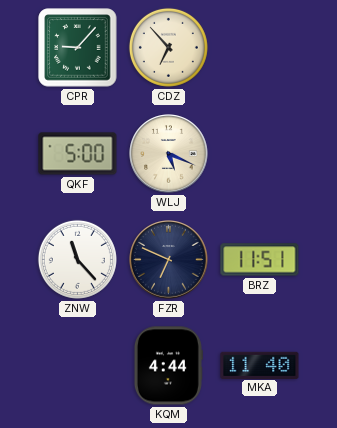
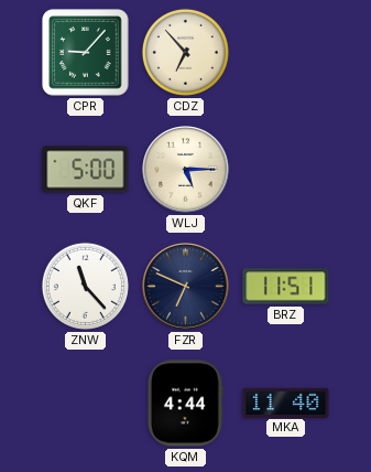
WLJ: 5:19 -> 5:15 (186, 170)
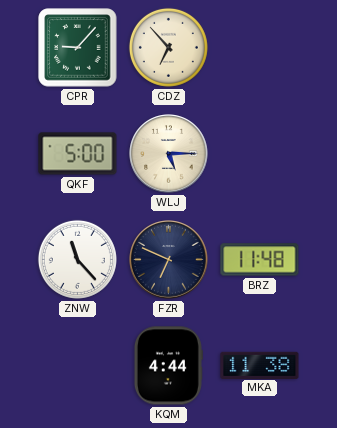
BRZ: 11:51 -> 11:48 (260, 260)
MKA: 11:40 -> 11:38 (260, 365)
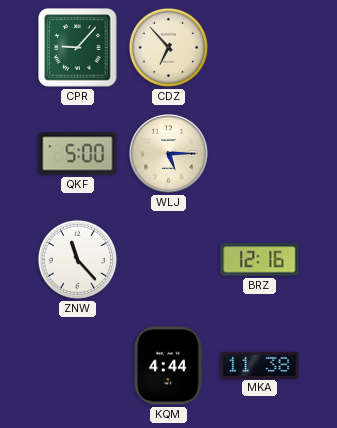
FZR: 6:49 -> none (169, 260)
BRZ: 11:48 -> 12:16 (260, 260)
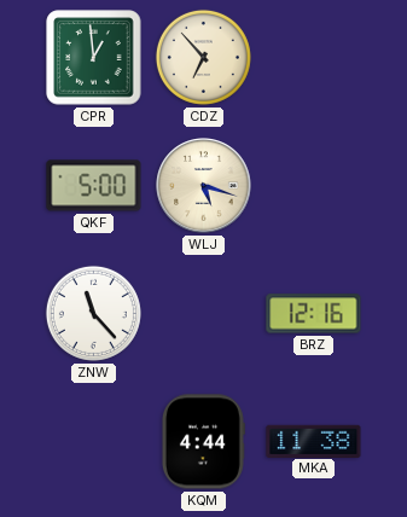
CPR: 9:07 -> 12:59 (94, 58)
WLJ: 5:15 -> 5:18 (204, 186)
